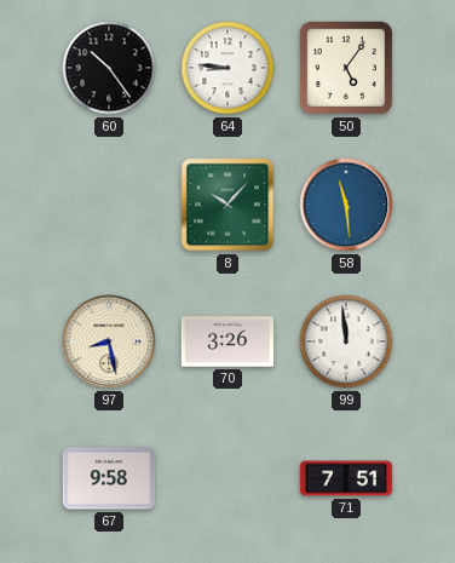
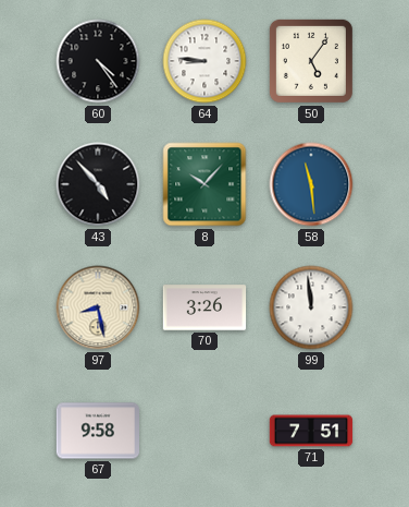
60: 10:24 -> 4:24 (98, 61)
43: none -> 4:53 (98, 184)
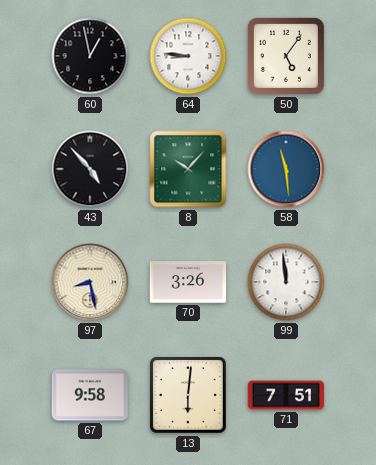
60: 4:24 -> 12:58 (90, 56)
13: none -> 6:01 (188, 395)
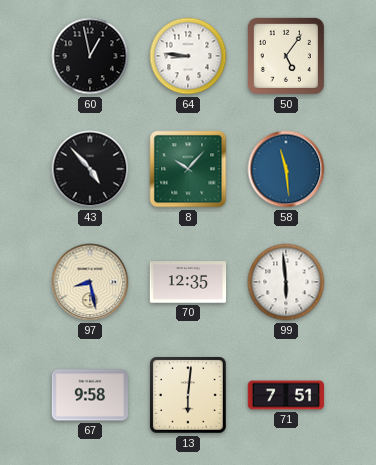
70: 3:26 -> 12:35 (188, 282)
99: 11:59 -> 5:59 (286, 282)
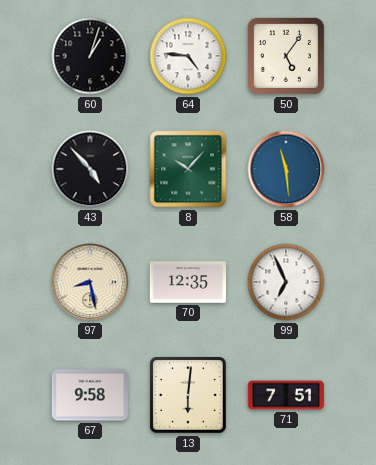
60: 12:58 -> 1:03 (90, 56)
64: 8:46 -> 4:46 (188, 56)
99: 5:59 -> 6:56 (286, 282)
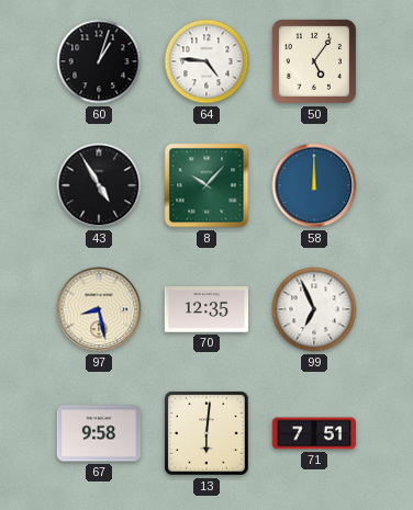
43: 4:53 -> 4:55 (99, 185)
58: 11:29 -> 12:00 (314, 185)
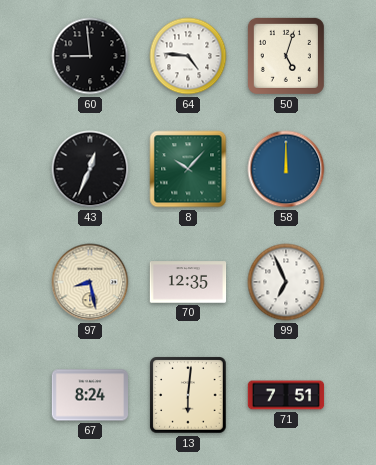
60: 1:03 -> 8:59 (90, 56)
50: 5:06 -> 5:03 (286, 56)
43: 4:55 -> 12:34 (90, 169)
67: 9:58 -> 8:24 (90, 395)
